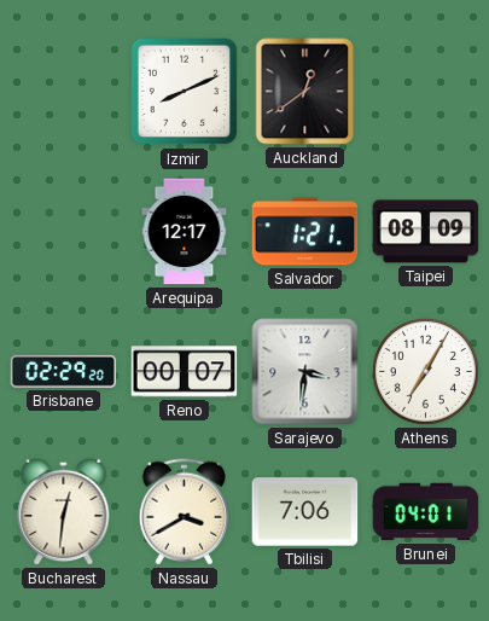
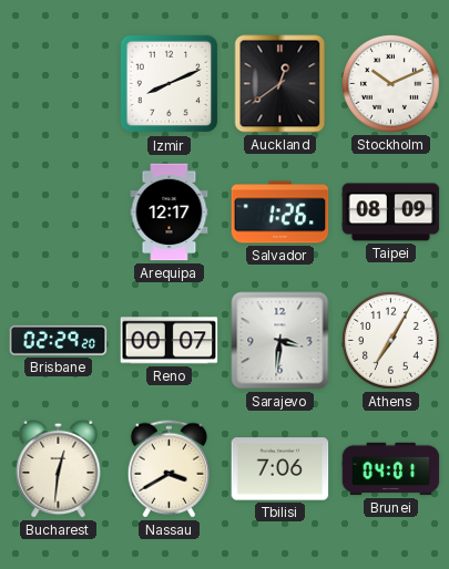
Stockholm: none -> 10:11 (390, 83)
Salvador: 1:21 -> 1:26 (280, 213)
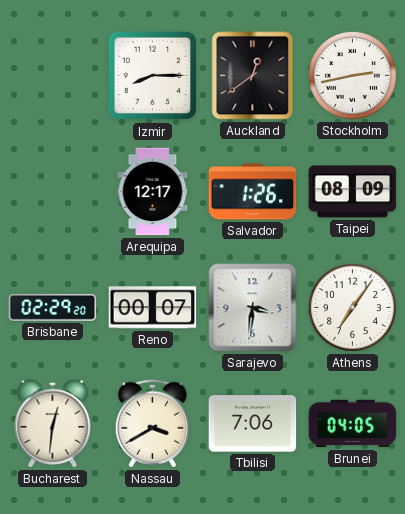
Izmir: 8:11 -> 8:15 (153, 76)
Stockholm: 10:11 -> 2:43 (352, 75)
Athens: 7:05 -> 7:06 (352, 307)
Brunei: 04:01 -> 04:05 (353, 424)
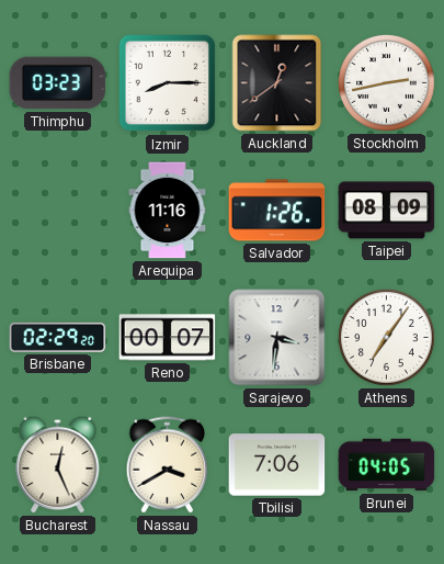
Thimphu: none -> 03:23 (58, 83)
Arequipa: 12:17 -> 11:16 (168, 211)
Bucharest: 12:31 -> 12:26 (58, 464)
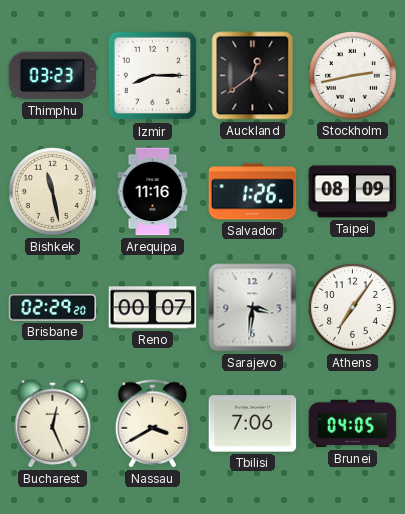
Bishkek: none -> 11:28 (52, 191)
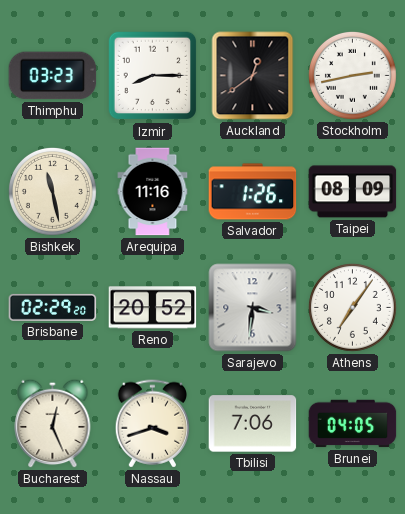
Reno: 00:07 -> 20:52 (153, 308)
Nassau: 3:40 -> 3:42 (152, 424)
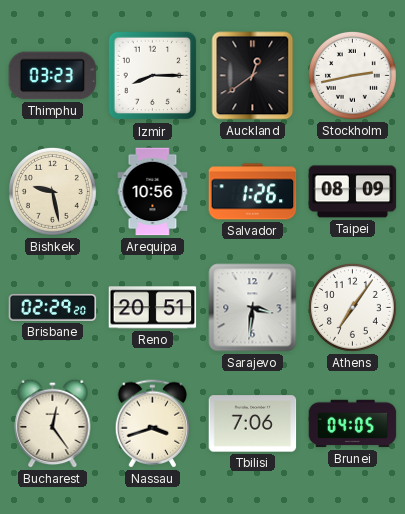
Bishkek: 11:28 -> 9:28 (52, 191)
Arequipa: 11:16 -> 10:56 (153, 192)
Reno: 20:52 -> 20:51 (153, 308)
Bucharest: 12:26 -> 12:24 (53, 423)
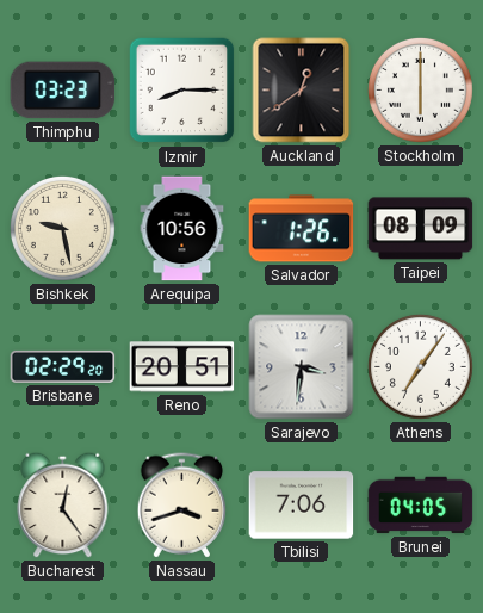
Stockholm: 2:43 -> 6:00 (420, 89)
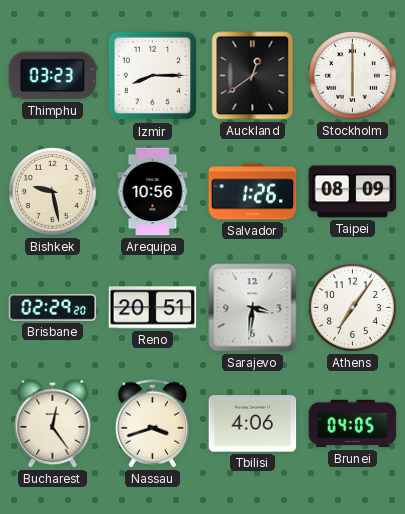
Tbilisi: 7:06 -> 4:06 (253, 424)
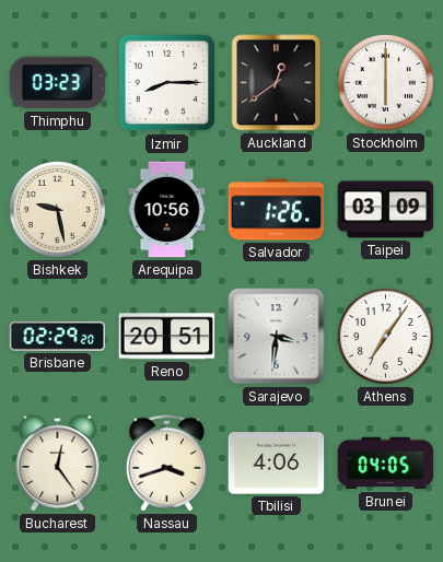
Taipei: 08:09 -> 03:09 (386, 210)
